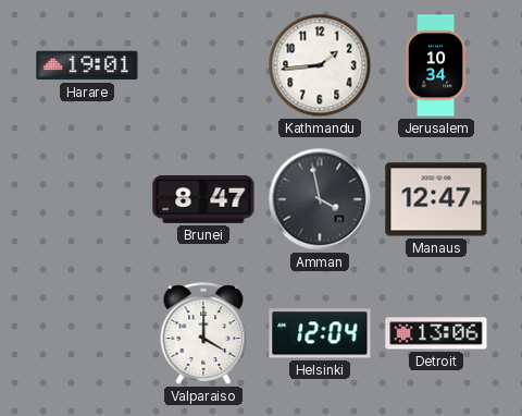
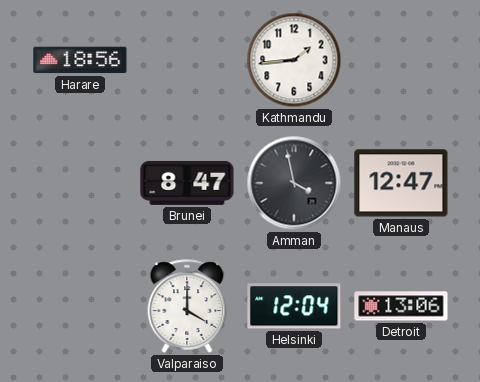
Harare: 19:01 -> 18:56 (80, 60)
Jerusalem: 10:34 -> none (436, 65)
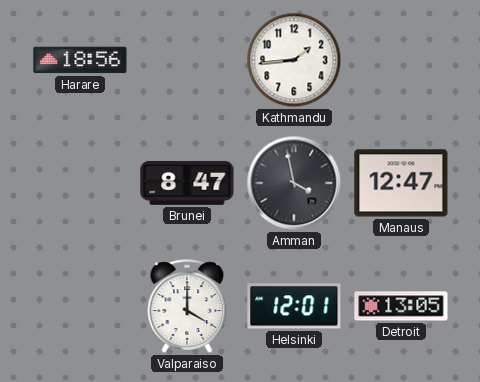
Helsinki: 12:04 -> 12:01 (294, 306)
Detroit: 13:06 -> 13:05 (401, 306)
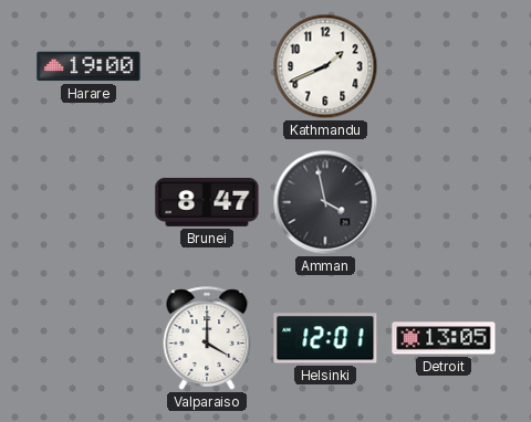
Harare: 18:56 -> 19:00 (88, 66)
Kathmandu: 1:44 -> 1:41 (325, 66)
Manaus: 12:47 -> none (401, 183)
